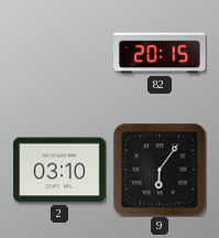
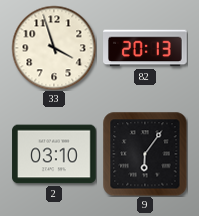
33: none -> 3:57 (54, 48)
82: 20:15 -> 20:13 (145, 48)
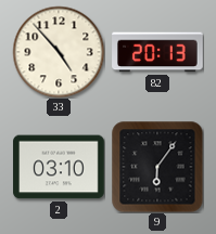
33: 3:57 -> 4:53 (59, 52)
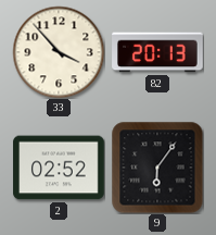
33: 4:53 -> 3:53 (59, 52)
2: 03:10 -> 02:52 (59, 168)
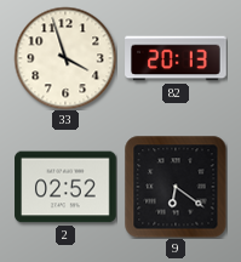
33: 3:53 -> 3:57 (65, 58)
9: 6:06 -> 6:21 (176, 187)
